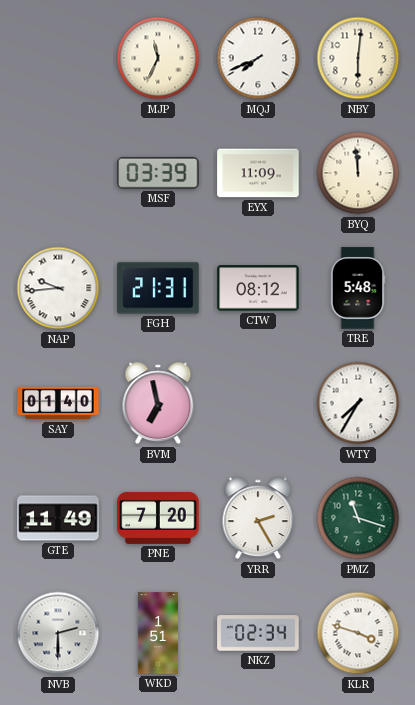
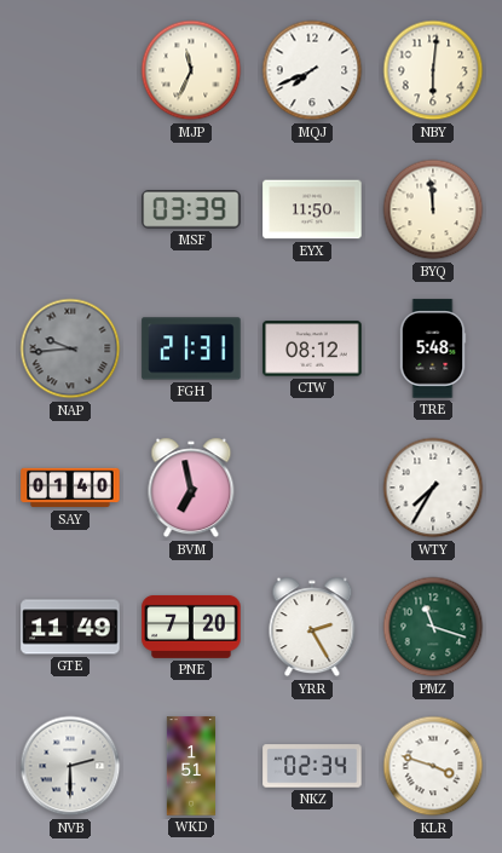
EYX: 11:09 -> 11:50 (312, 209)
NAP dial: white -> grey (70, 348)
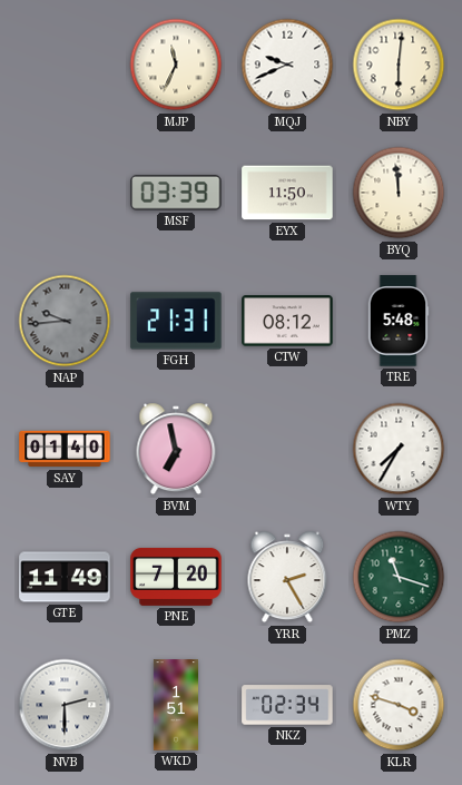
MQJ: 7:41 -> 9:41 (287, 65)
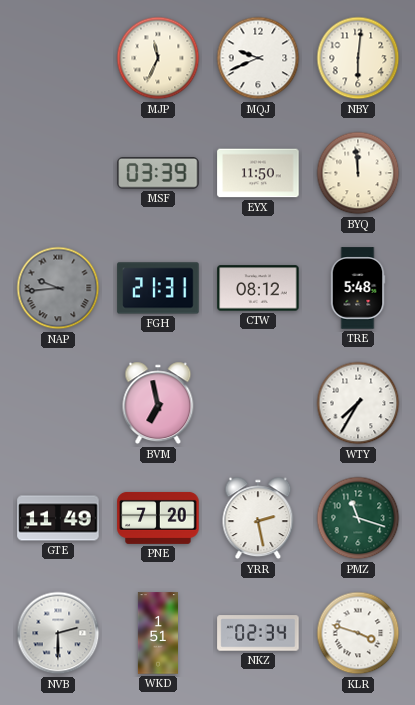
SAY: 01:40 -> none (65, 449)
YRR: 2:25 -> 2:28 (258, 518)
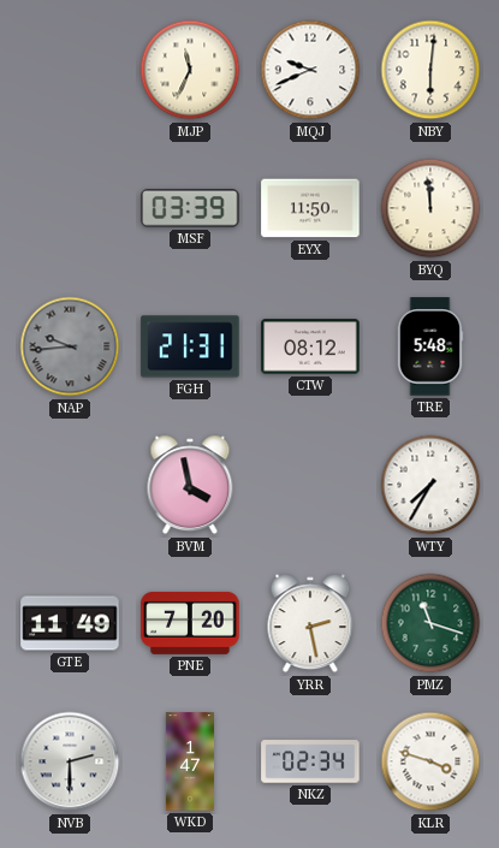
BVM: 6:58 -> 3:58 (190, 485)
WKD: 1:51 -> 1:47 (189, 761)
